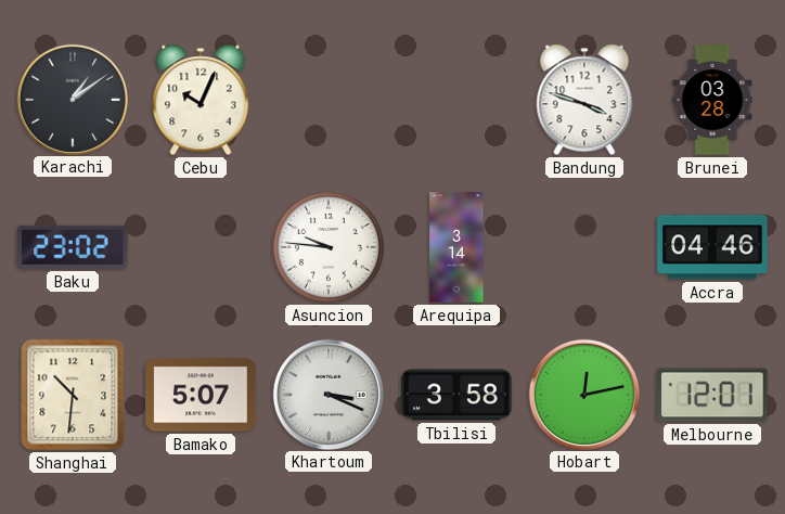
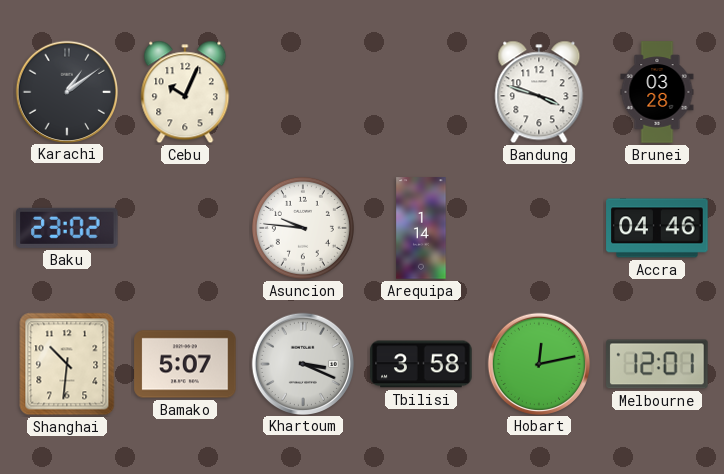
Arequipa: 3:14 -> 1:14 (421, 228)
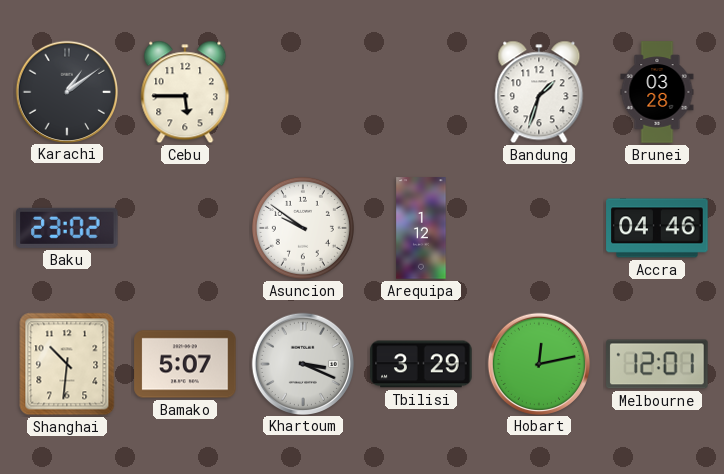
Cebu: 10:04 -> 5:45 (185, 92)
Bandung: 3:48 -> 1:33 (539, 92)
Asuncion: 9:46 -> 9:51 (303, 228)
Arequipa: 1:14 -> 1:12 (421, 228)
Tbilisi: 3:58 -> 3:29 (421, 364)
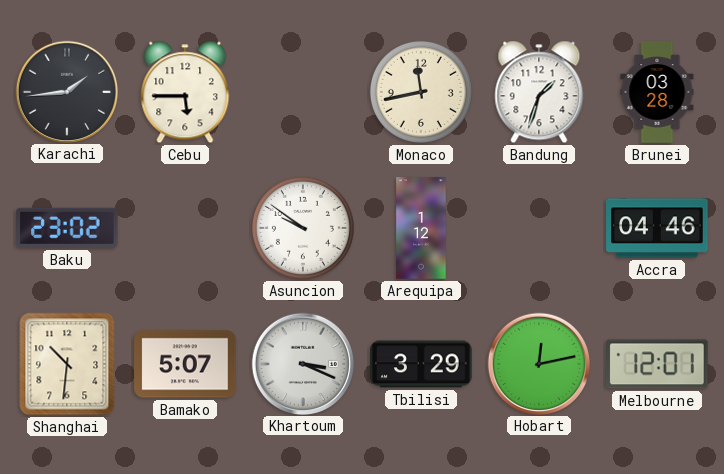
Karachi: 1:09 -> 1:44 (66, 91)
Monaco: none -> 11:43 (421, 92)
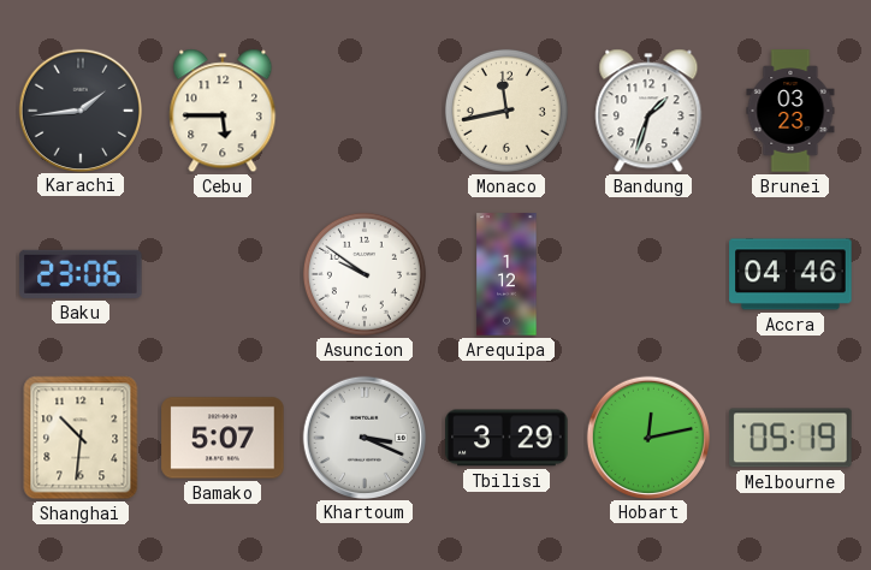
Brunei: 03:28 -> 03:23 (790, 111)
Baku: 23:02 -> 23:06 (81, 274)
Melbourne: 12:01 -> 05:19 (790, 438)
